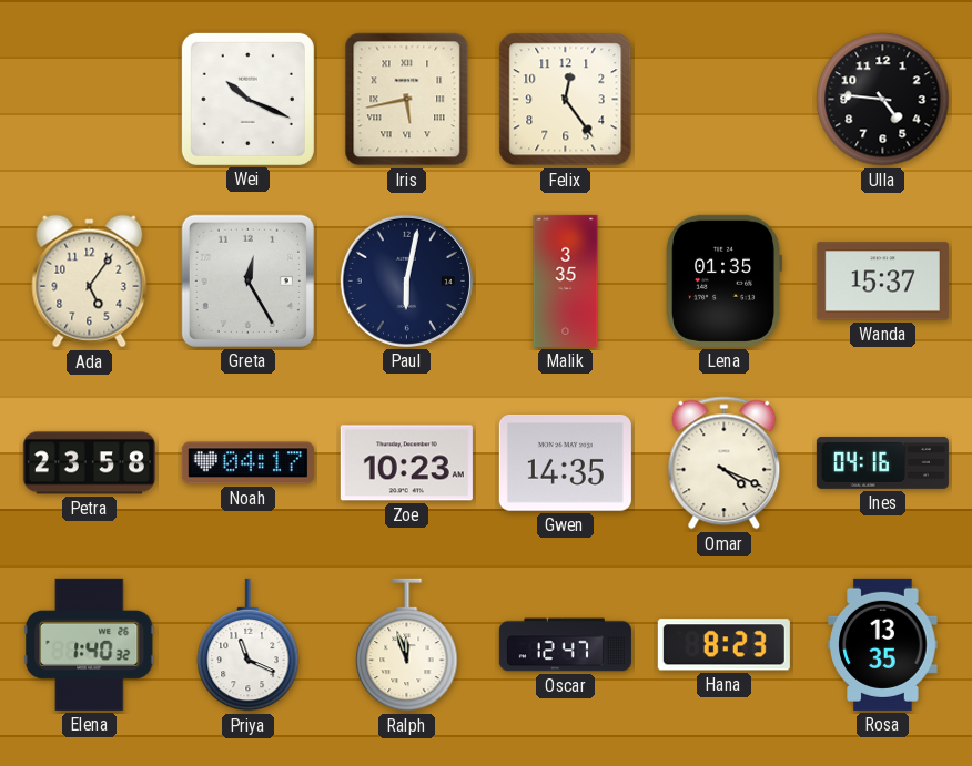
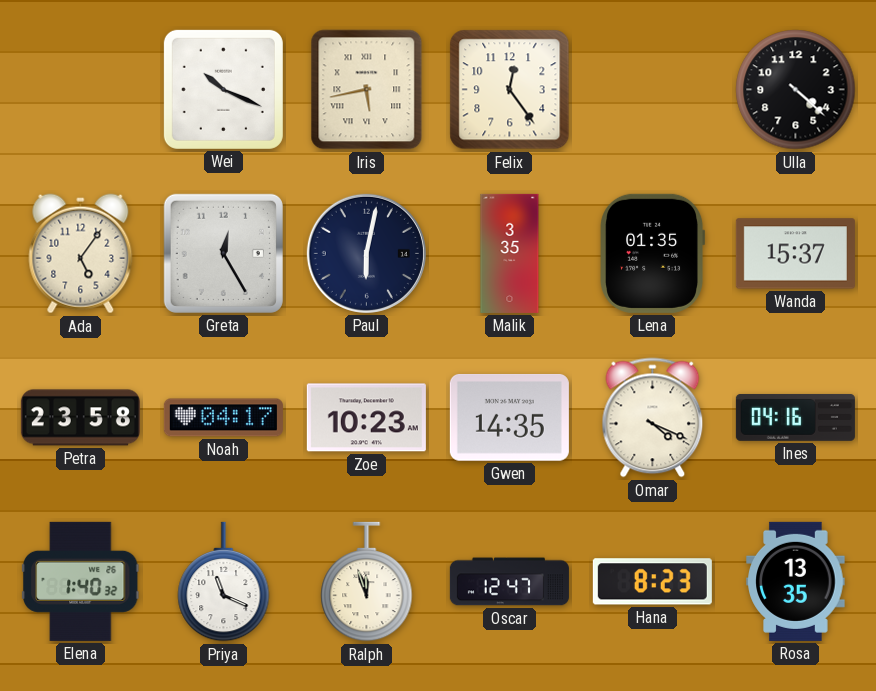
Ulla: 4:46 -> 4:22 (796, 90)
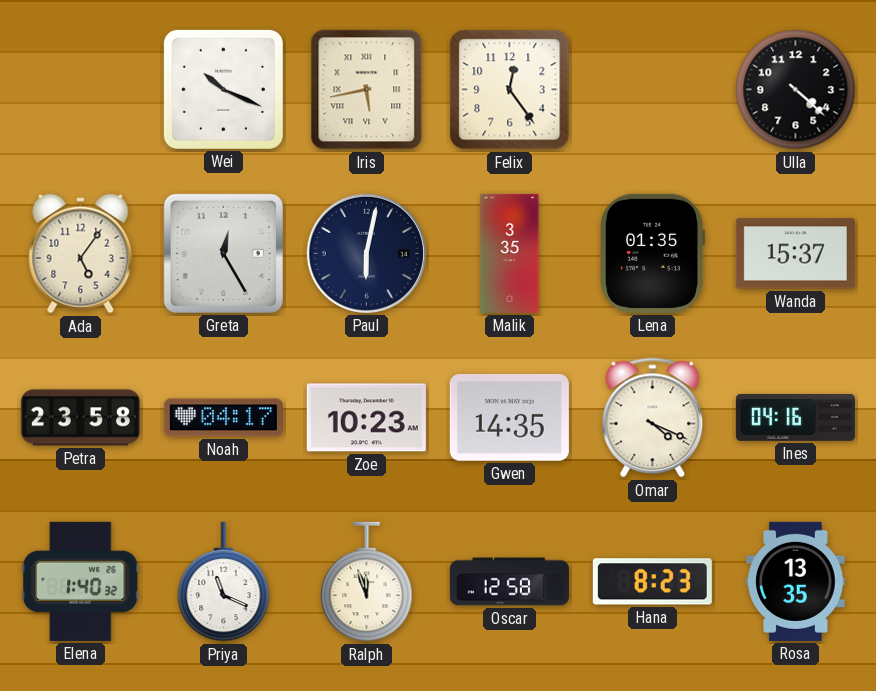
Oscar: 12:47 -> 12:58 (509, 582)
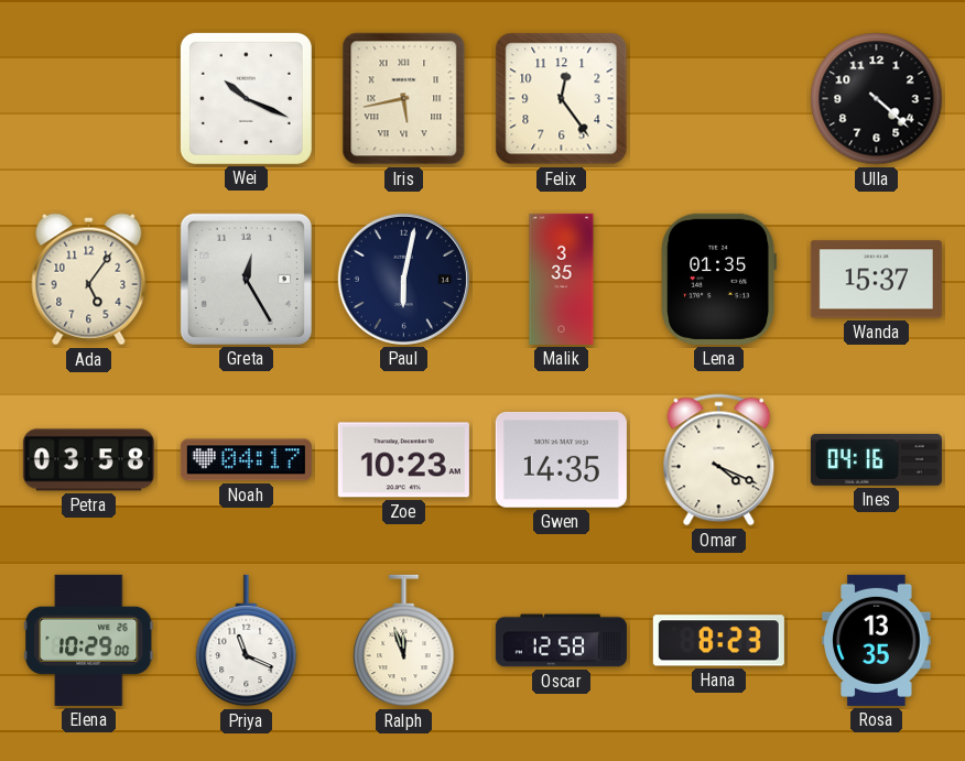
Petra: 23:58 -> 03:58 (88, 460)
Elena: 1:40 -> 10:29 (88, 640)
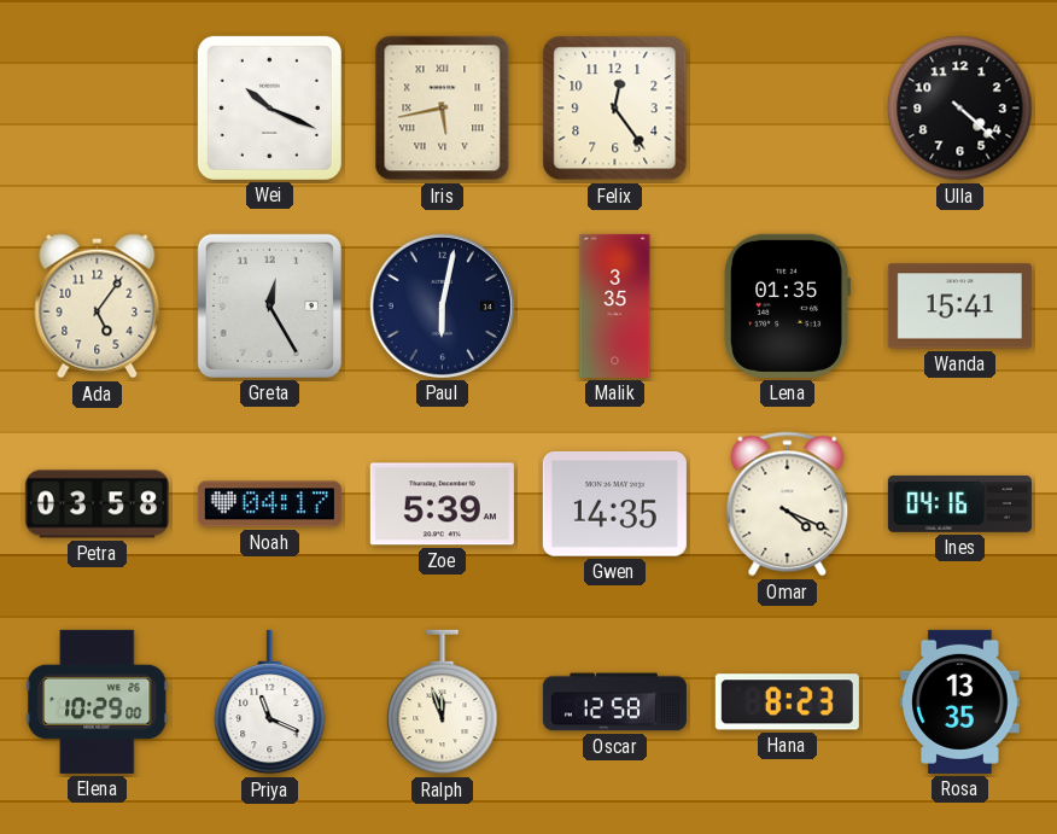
Wanda: 15:37 -> 15:41 (959, 307)
Zoe: 10:23 -> 5:39 (442, 505)
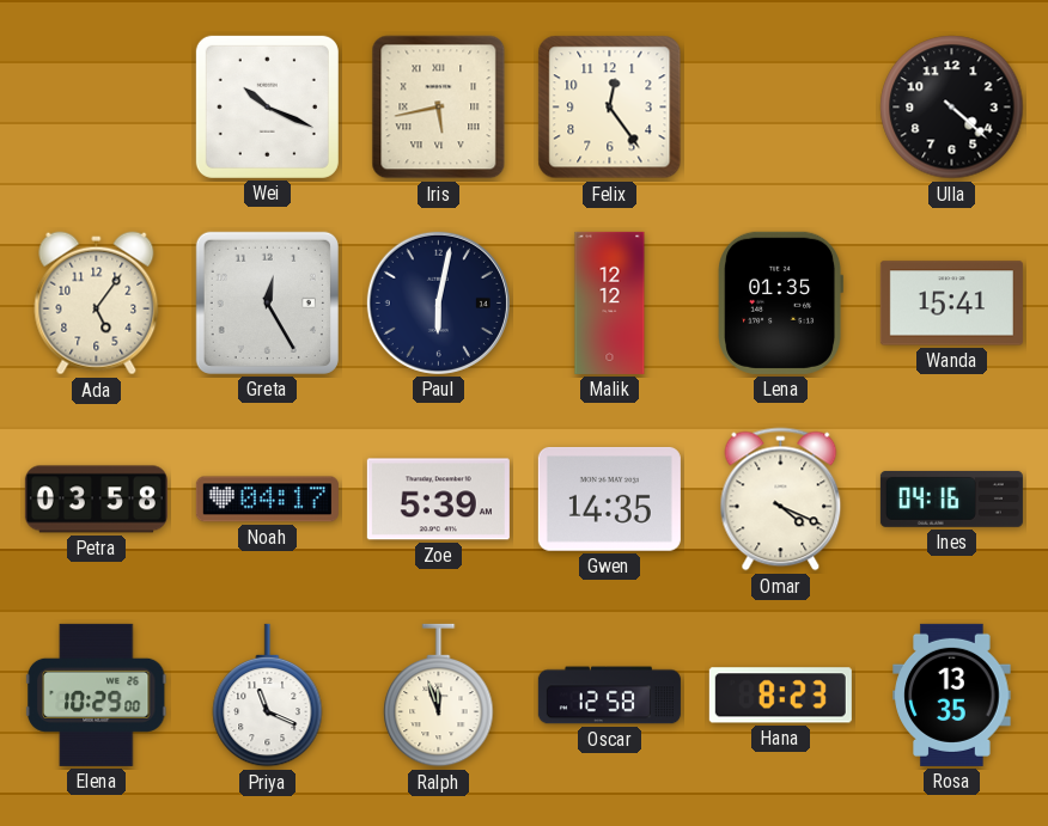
Malik: 3:35 -> 12:12 (610, 302)
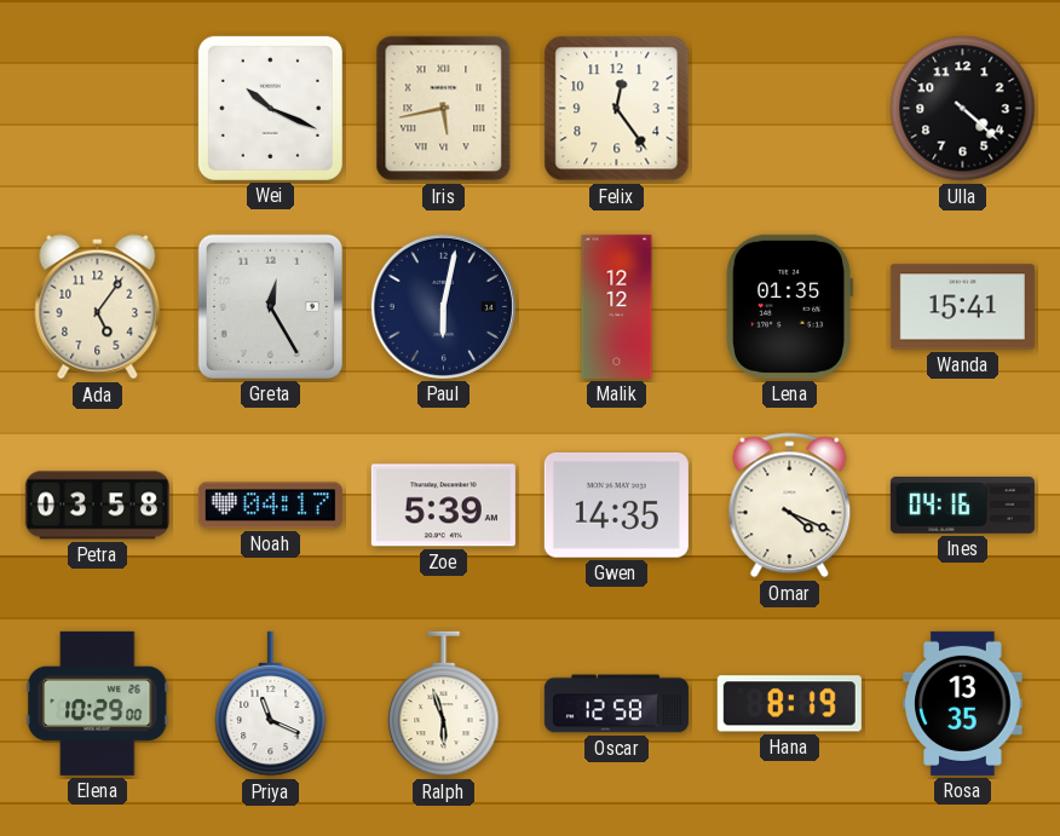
Ralph: 11:57 -> 5:57 (444, 704)
Hana: 8:23 -> 8:19 (789, 704)
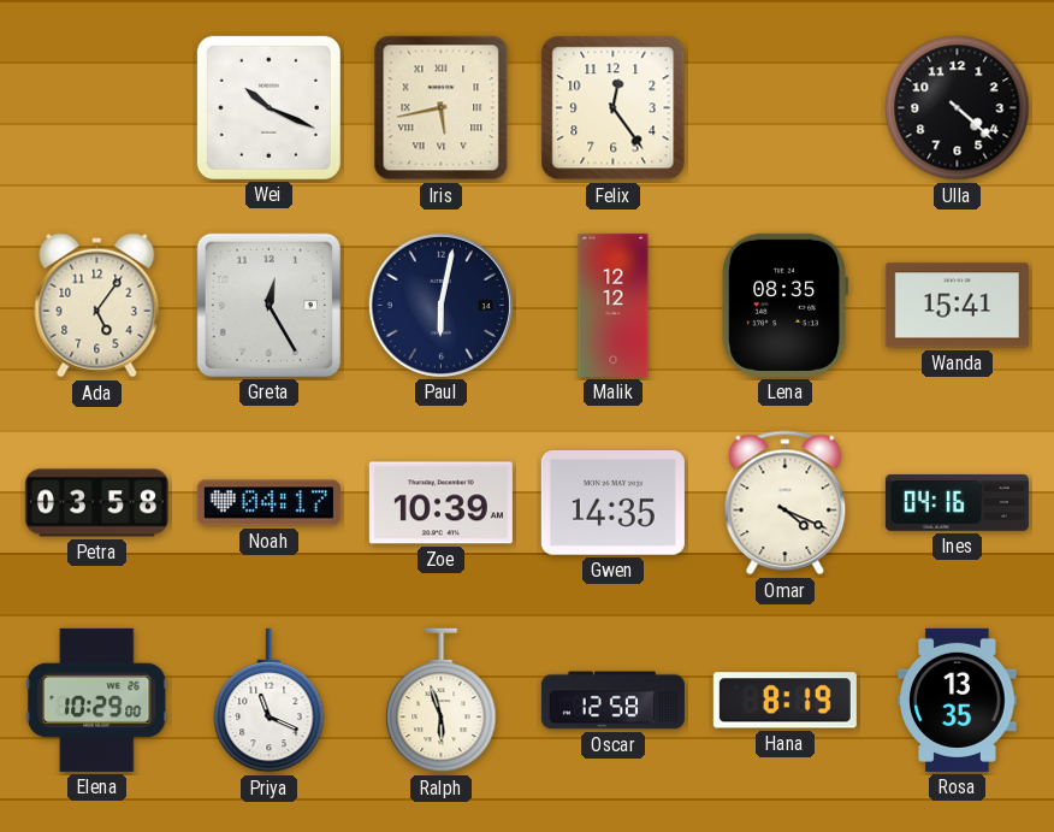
Lena: 01:35 -> 08:35 (784, 305)
Zoe: 5:39 -> 10:39 (440, 503)
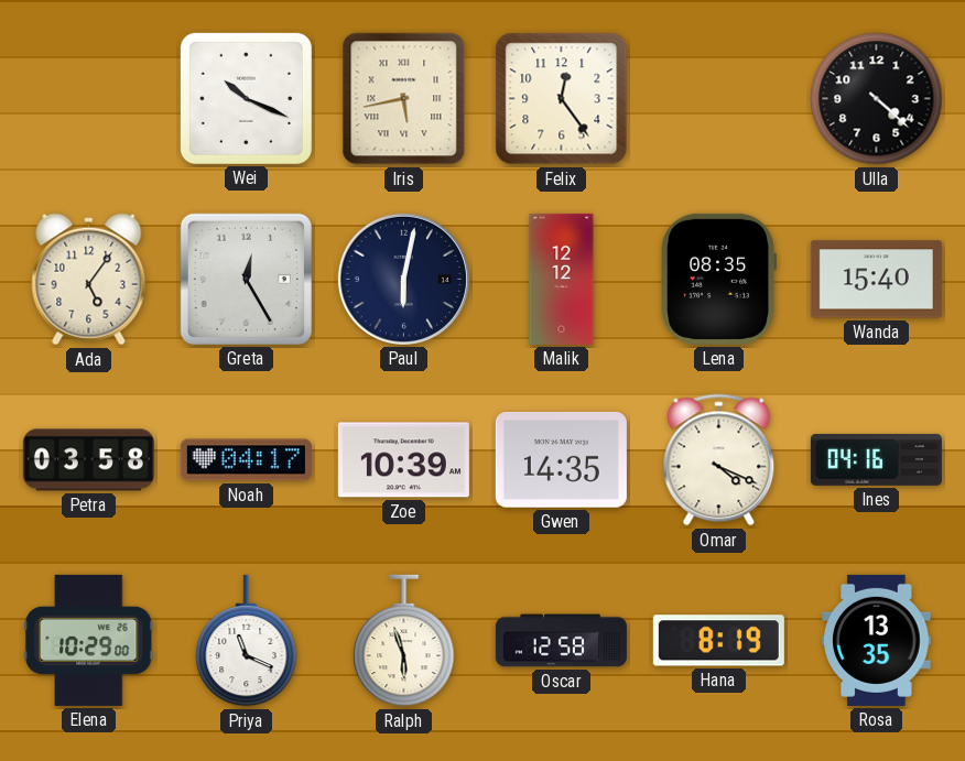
Wanda: 15:41 -> 15:40 (876, 280)
